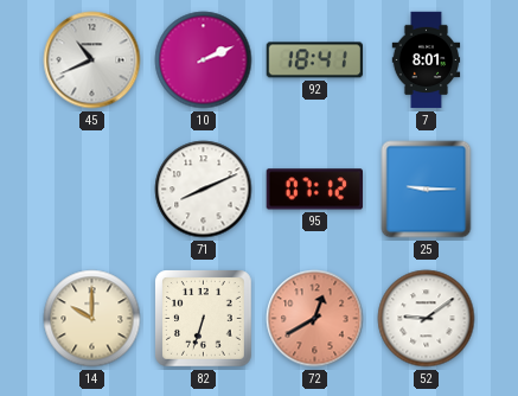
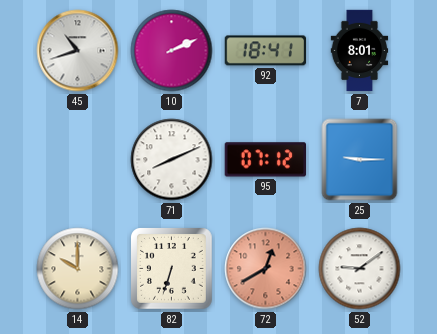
45: 10:41 -> 10:42 (78, 51)
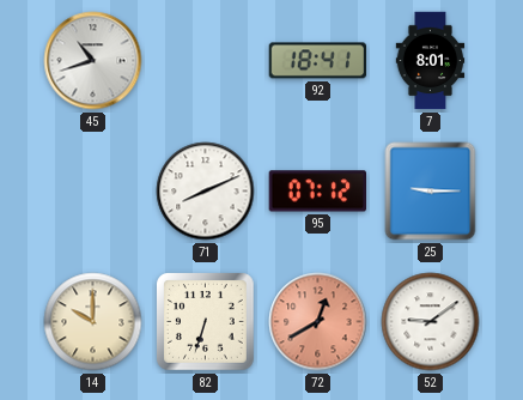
10: 2:11 -> none (172, 51)
